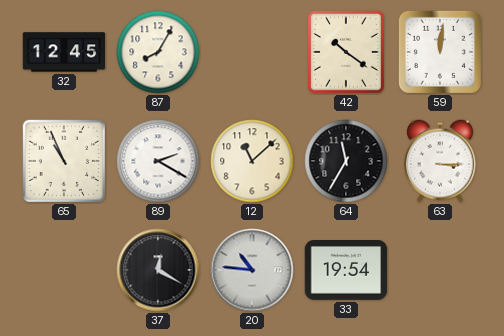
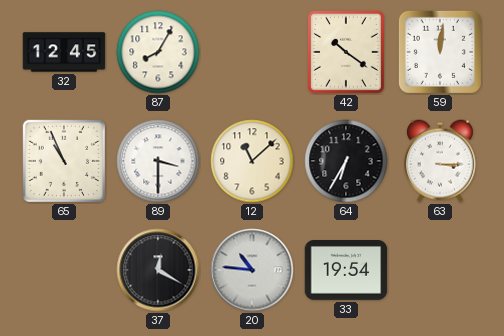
89: 2:20 -> 3:30 (158, 161)
64: 11:35 -> 6:35 (346, 161)
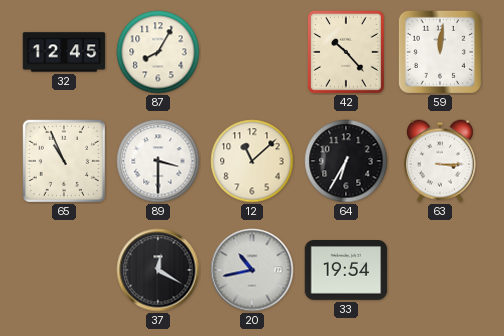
42: 10:21 -> 10:23 (346, 53)
20: 10:46 -> 10:43 (252, 270)
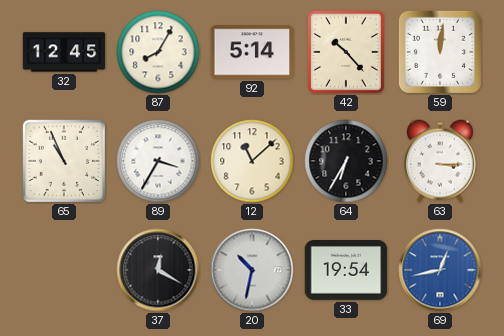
92: none -> 5:14 (252, 52)
89: 3:30 -> 3:35 (158, 161)
20: 10:43 -> 10:32 (252, 270)
69: none -> 12:43 (440, 270)
